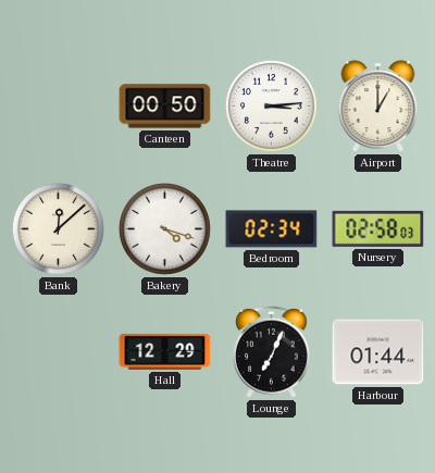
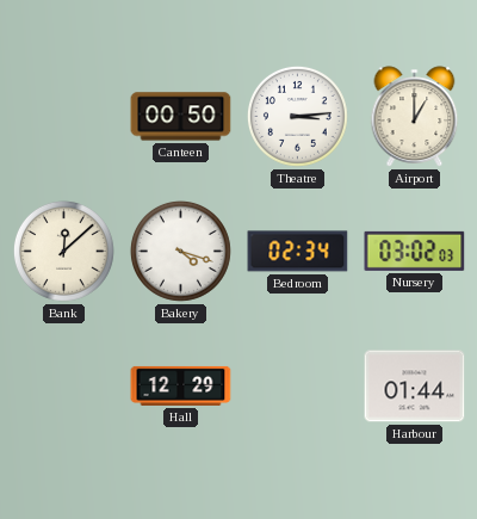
Nursery: 02:58 -> 03:02 (415, 251)
Lounge: 7:04 -> none (272, 351)
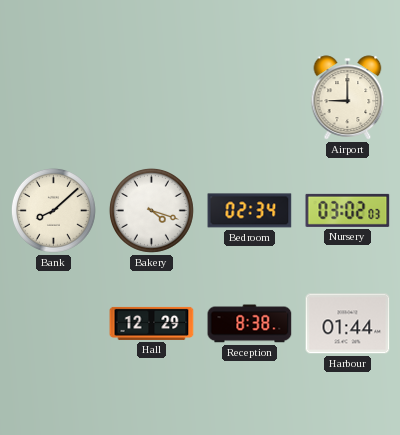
Canteen: 00:50 -> none (181, 117)
Theatre: 3:14 -> none (297, 116)
Airport: 1:00 -> 9:00 (348, 98)
Bank: 12:08 -> 8:08 (53, 210)
Reception: none -> 8:38 (250, 324)
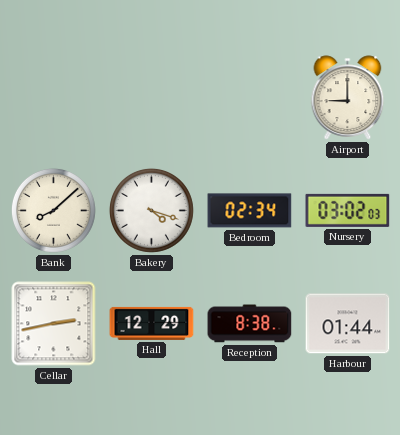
Cellar: none -> 2:43 (54, 324)
